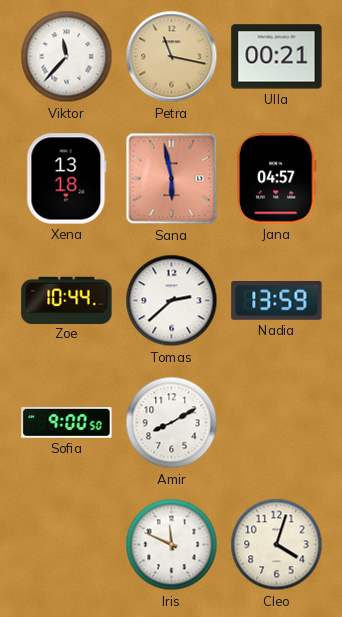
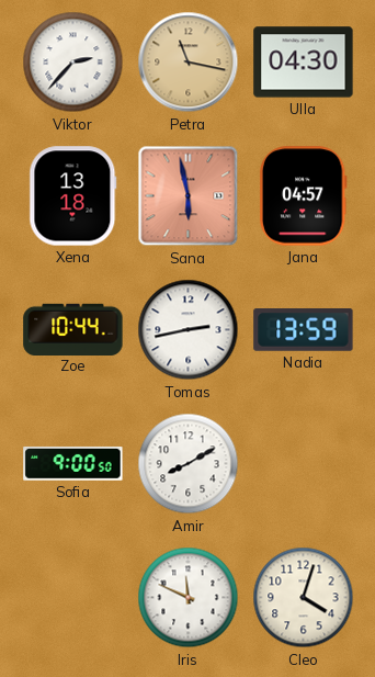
Viktor: 11:37 -> 2:37 (73, 63)
Ulla: 00:21 -> 04:30 (304, 63)
Tomas: 2:38 -> 2:43 (189, 330)
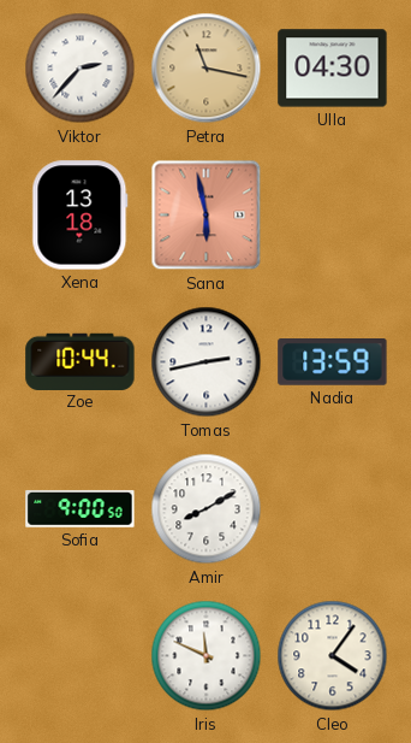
Jana: 04:57 -> none (303, 196)
Cleo: 4:03 -> 4:06 (333, 656)
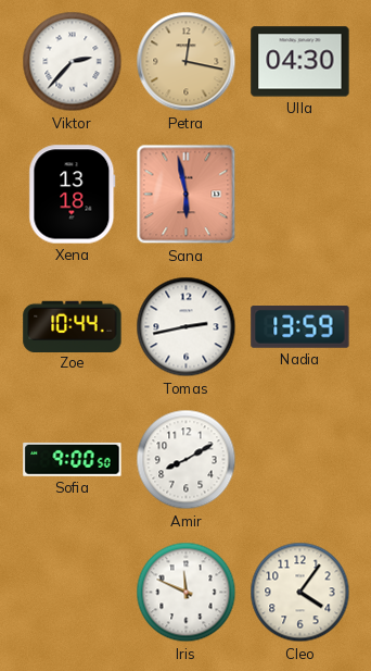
Petra: 11:17 -> 12:17 (187, 62)
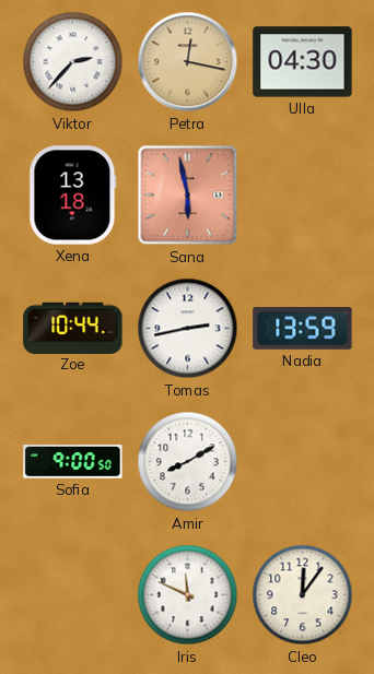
Cleo: 4:06 -> 12:06 (303, 595)
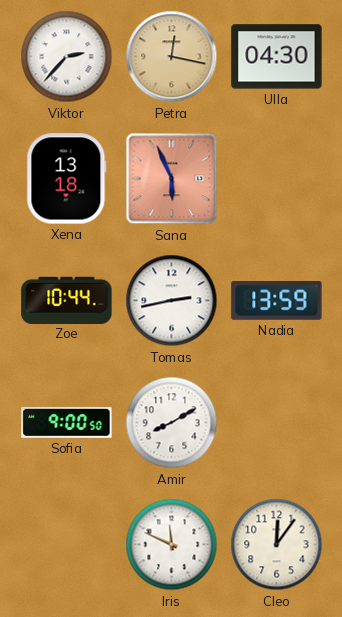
Sana: 5:58 -> 5:56 (172, 179)
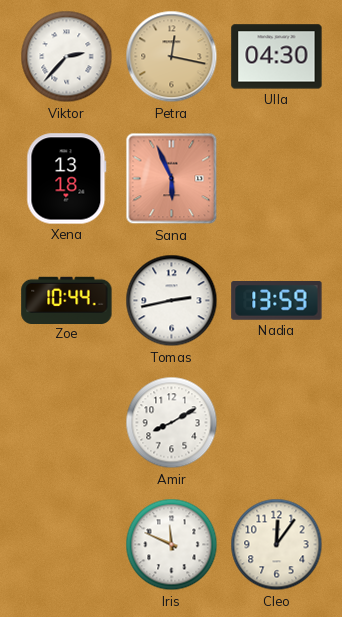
Sofia: 9:00 -> none (67, 422)
